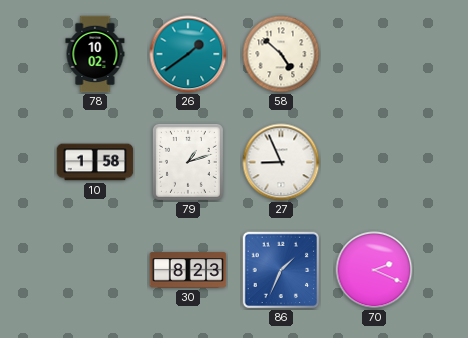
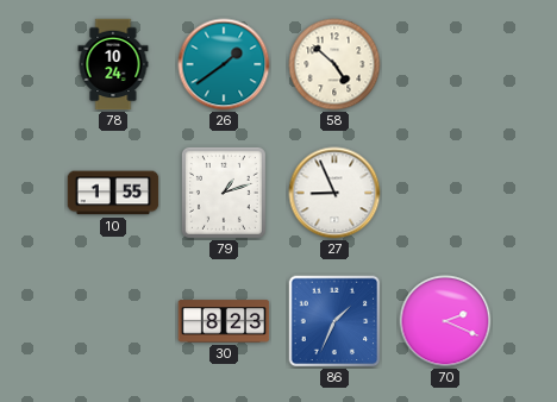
78: 10:02 -> 10:24 (113, 64)
10: 1:58 -> 1:55 (113, 193)
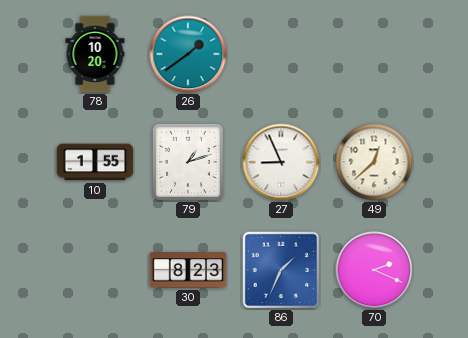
78: 10:24 -> 10:20 (95, 54)
58: 4:52 -> none (334, 64)
49: none -> 12:38 (374, 162)
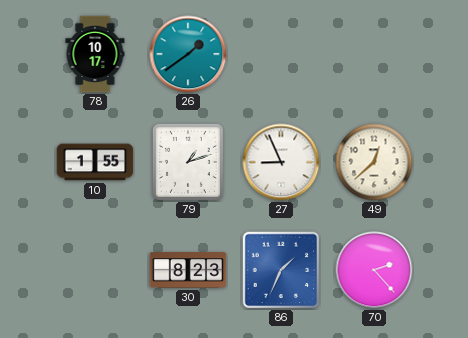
78: 10:20 -> 10:17 (95, 54)
70: 2:19 -> 2:23 (374, 270)
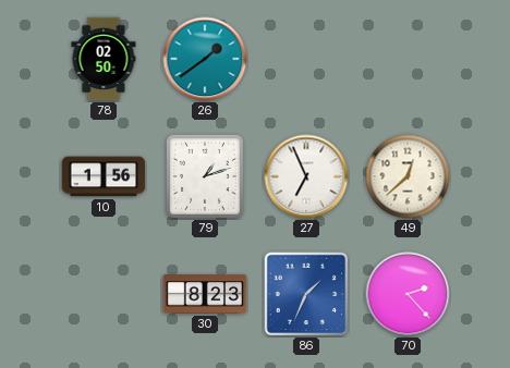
78: 10:17 -> 02:50 (104, 59)
10: 1:55 -> 1:56 (104, 176)
27: 8:56 -> 6:56 (306, 176)
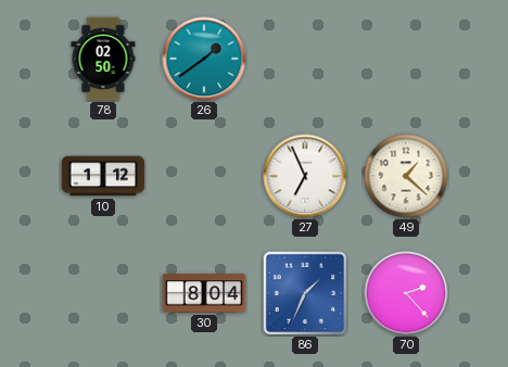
10: 1:56 -> 1:12 (103, 176)
79: 1:12 -> none (205, 176)
49: 12:38 -> 1:22 (406, 176)
30: 8:23 -> 8:04 (204, 293)
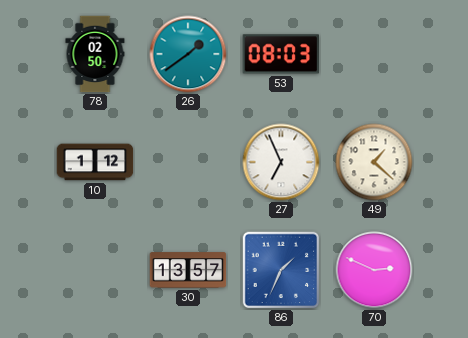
53: none -> 08:03 (280, 54)
30: 8:04 -> 13:57 (188, 270)
70: 2:23 -> 2:49 (374, 270)
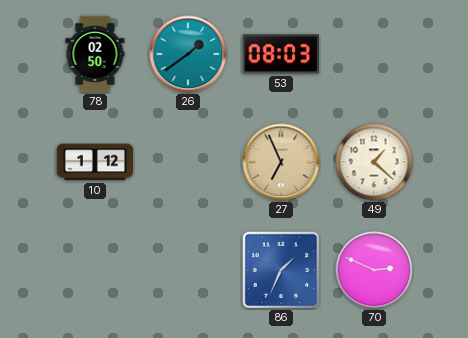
27 dial: white -> champagne (281, 162)
30: 13:57 -> none (188, 270)
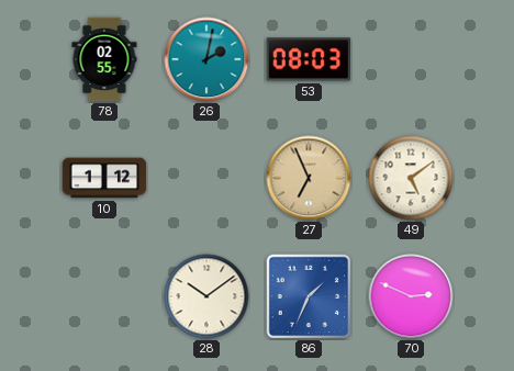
78: 02:50 -> 02:55 (104, 59)
26: 1:39 -> 2:02 (206, 59)
49: 1:22 -> 5:09 (411, 178)
28: none -> 10:09 (206, 296)
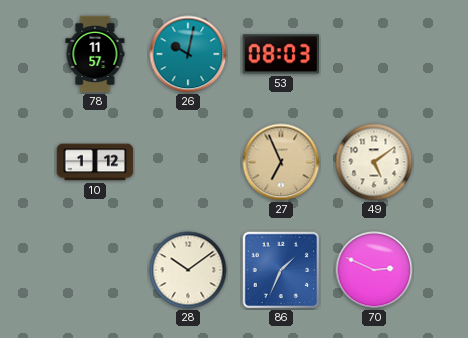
78: 02:55 -> 11:57 (95, 54)
26: 2:02 -> 10:02 (188, 54)
